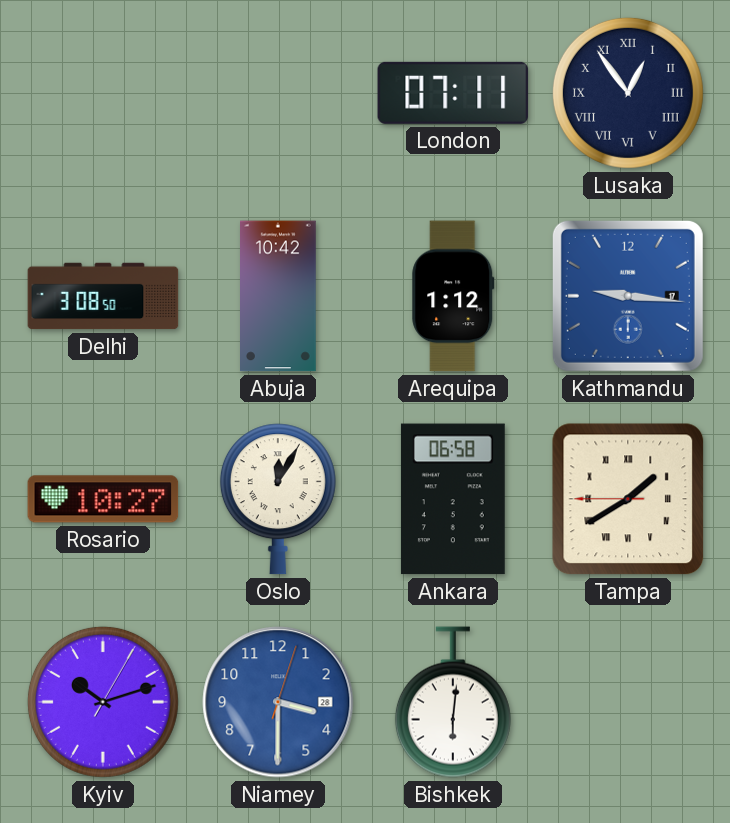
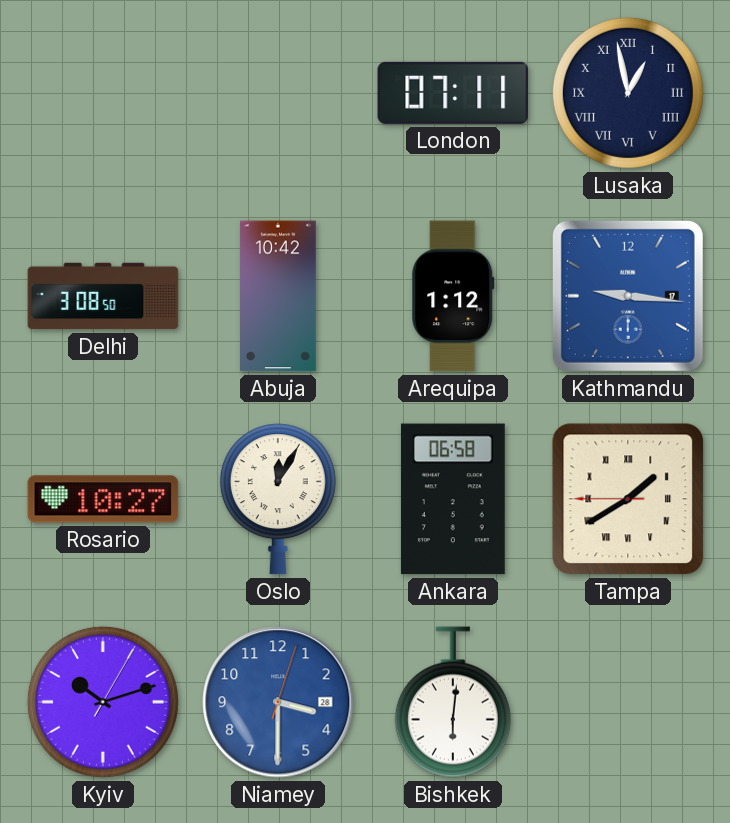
Lusaka: 12:54 -> 12:58 (628, 93)
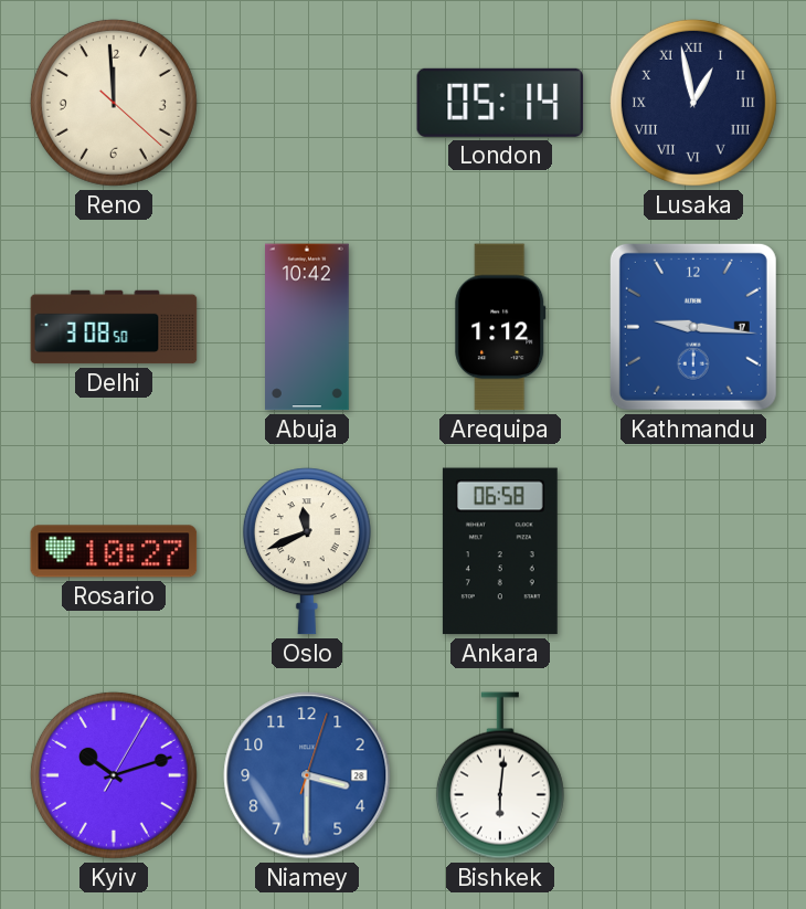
Reno: none -> 11:59 (114, 103)
London: 07:11 -> 05:14 (500, 103)
Oslo: 12:05 -> 11:41 (307, 551)
Tampa: 1:39 -> none (628, 499)
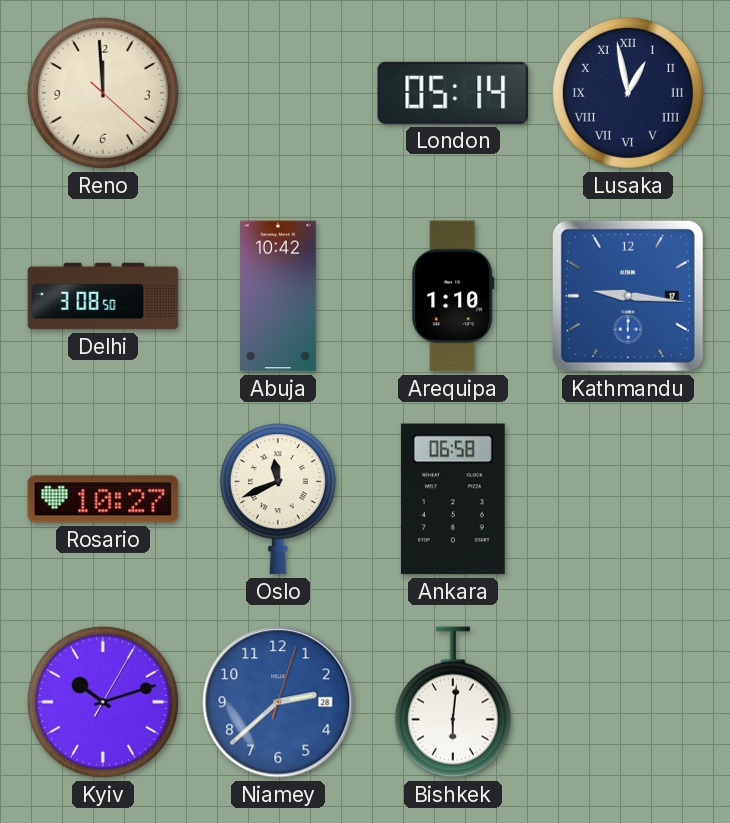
Arequipa: 1:12 -> 1:10 (453, 296)
Niamey: 3:30 -> 2:38 (278, 702)
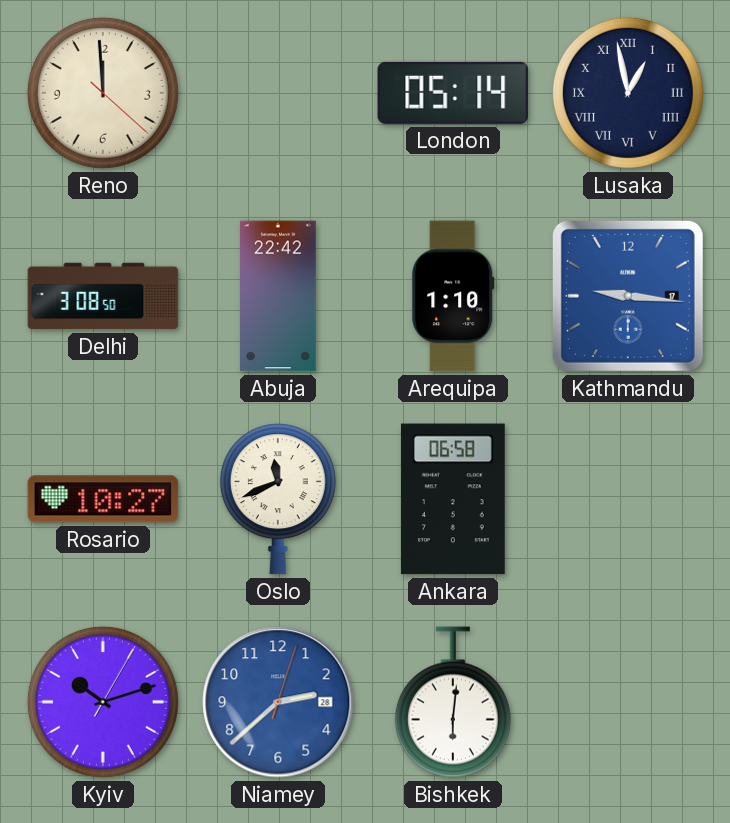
Abuja: 10:42 -> 22:42 (279, 296)
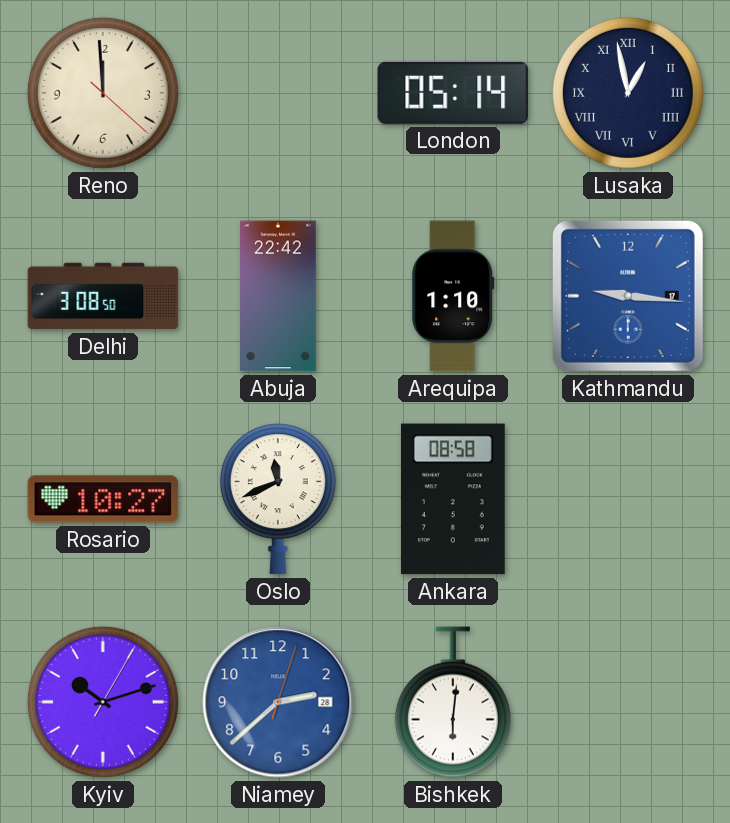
Ankara: 06:58 -> 08:58 (453, 499)
